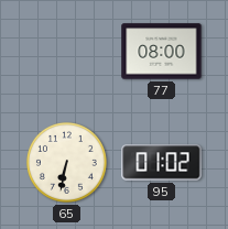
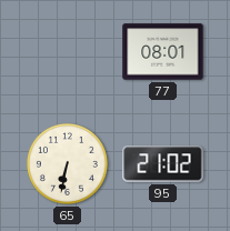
77: 08:00 -> 08:01 (163, 52)
95: 01:02 -> 21:02 (163, 164)
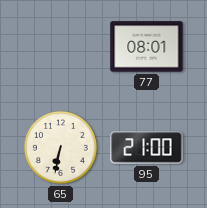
95: 21:02 -> 21:00 (147, 148)
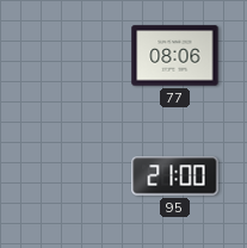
77: 08:01 -> 08:06 (175, 56)
65: 6:32 -> none (60, 147)
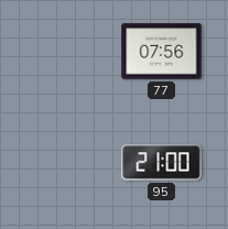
77: 08:06 -> 07:56 (162, 52)
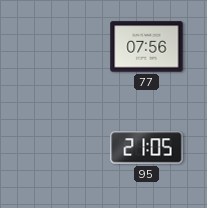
95: 21:00 -> 21:05 (147, 148)
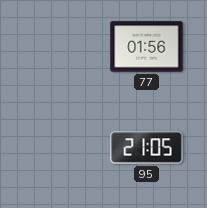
77: 07:56 -> 01:56 (147, 47)
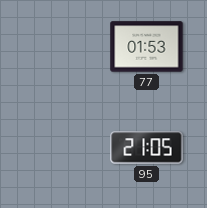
77: 01:56 -> 01:53 (147, 47)
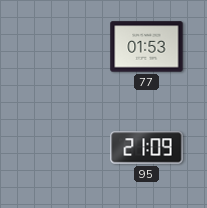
95: 21:05 -> 21:09 (147, 148)
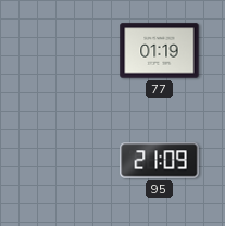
77: 01:53 -> 01:19 (160, 51)
